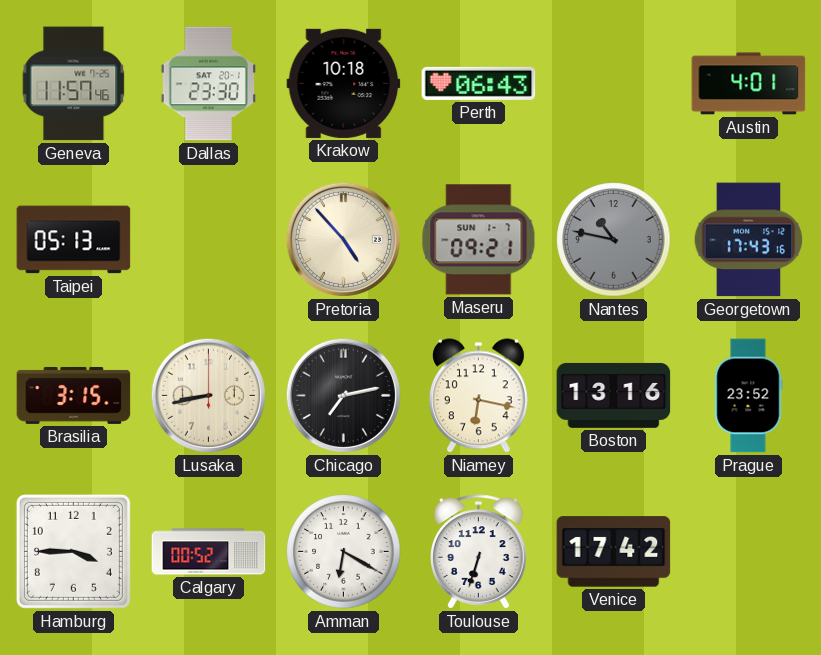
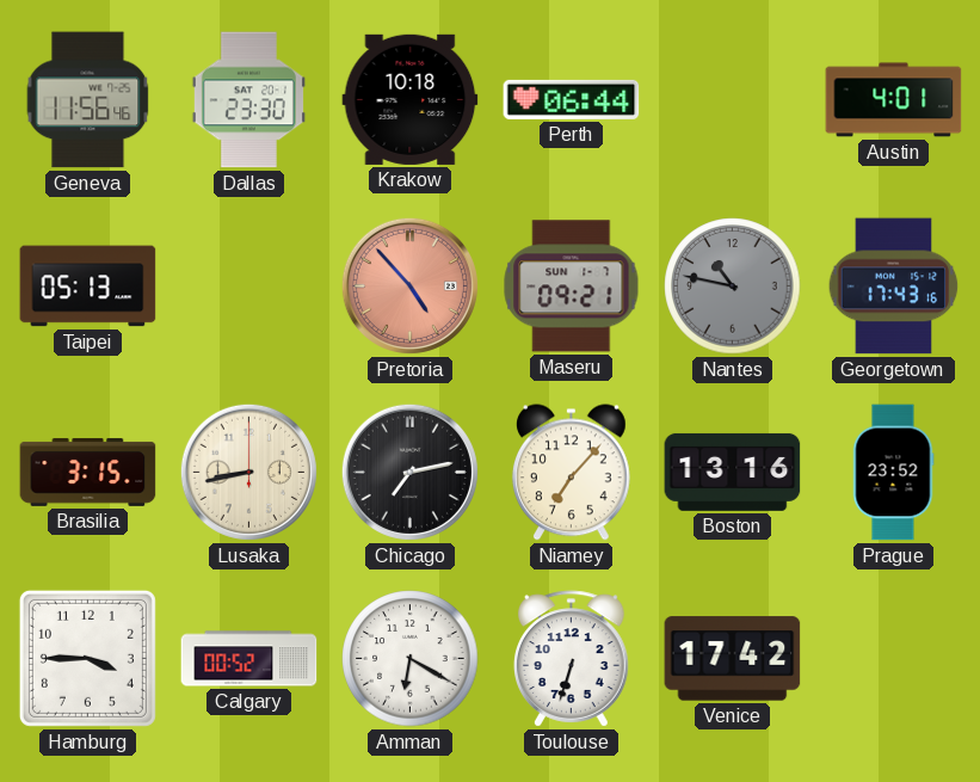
Geneva: 11:57 -> 11:56 (88, 100)
Perth: 06:43 -> 06:44 (572, 99)
Pretoria dial: cream -> salmon (409, 285)
Niamey: 6:17 -> 7:07 (571, 473)
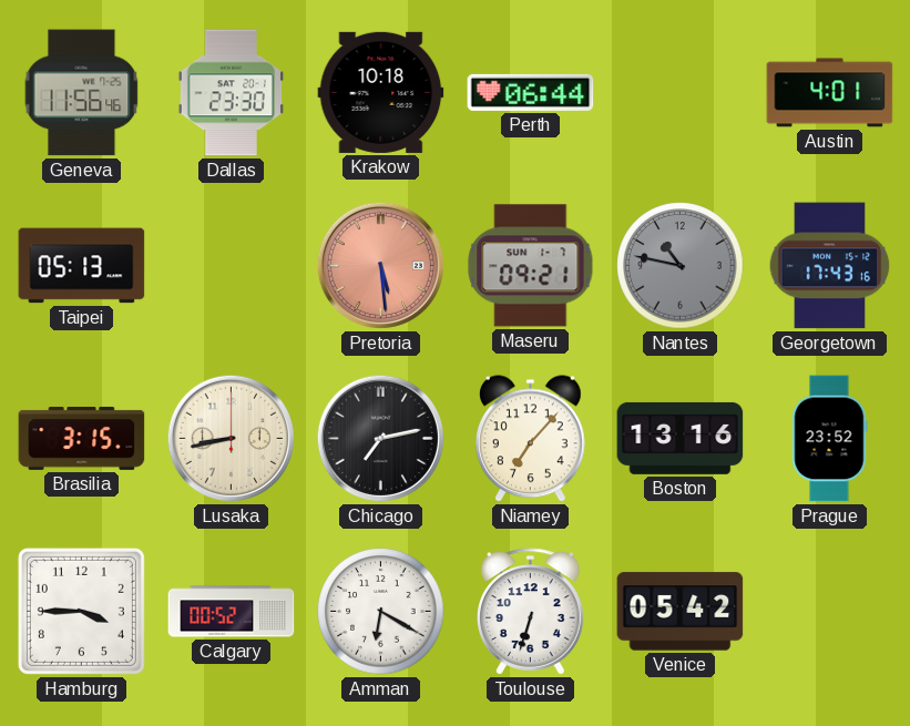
Pretoria: 4:53 -> 5:29 (380, 265)
Venice: 17:42 -> 05:42 (681, 612)
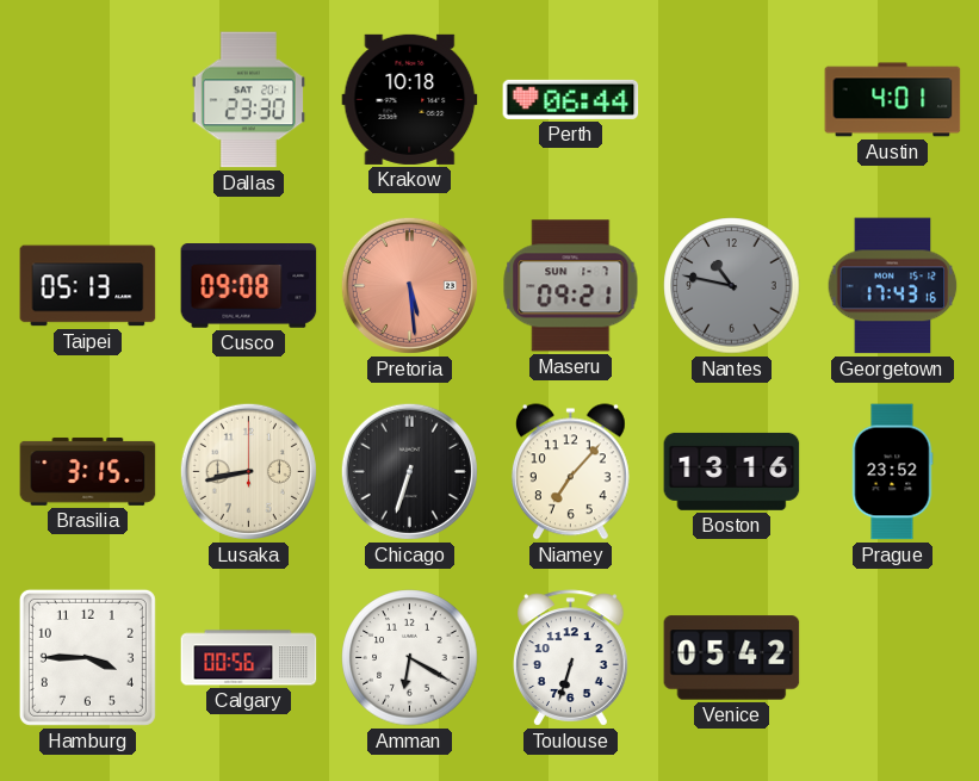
Geneva: 11:56 -> none (82, 93)
Cusco: none -> 09:08 (249, 286)
Chicago: 7:13 -> 6:33 (409, 471)
Calgary: 00:52 -> 00:56 (249, 658)
